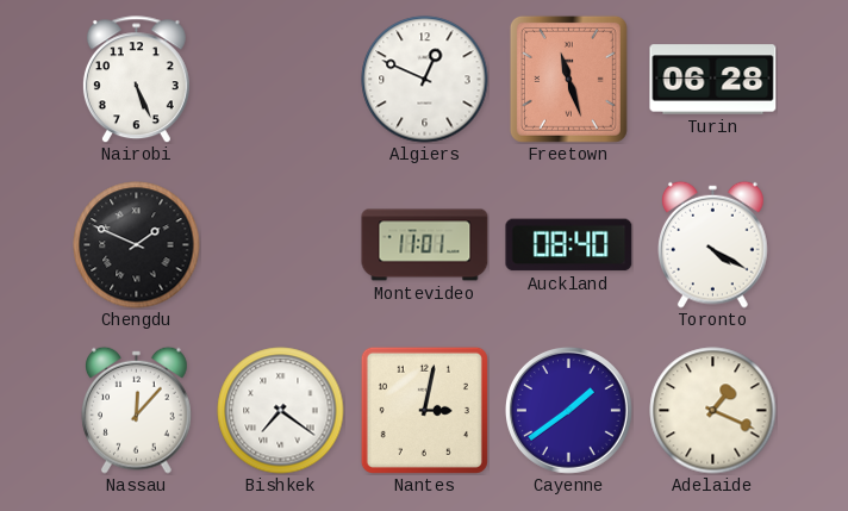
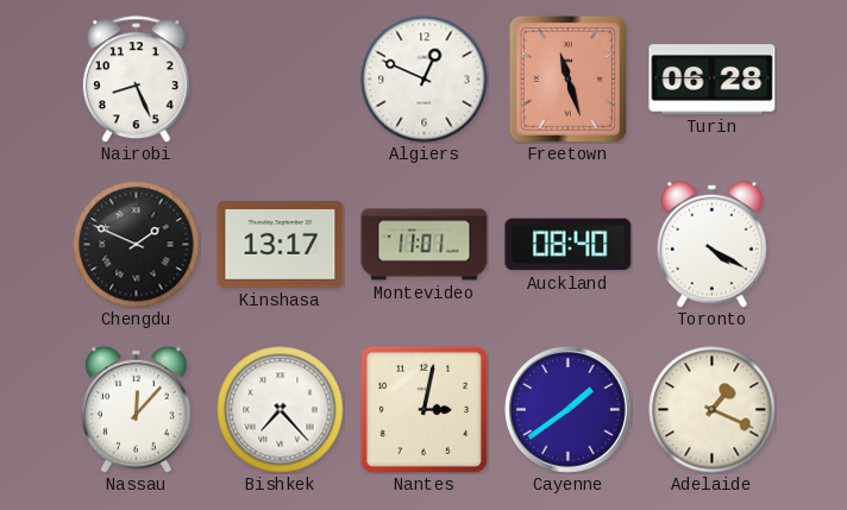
Nairobi: 5:26 -> 8:26 (136, 80)
Kinshasa: none -> 13:17 (281, 245)
Bishkek: 7:21 -> 7:23 (281, 410)
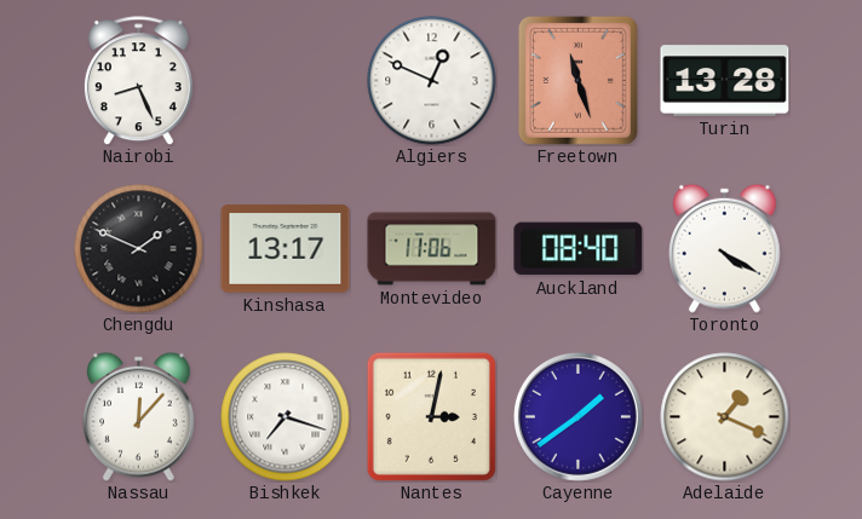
Turin: 06:28 -> 13:28 (725, 81)
Montevideo: 11:01 -> 11:06 (432, 249)
Bishkek: 7:23 -> 7:18 (286, 417)
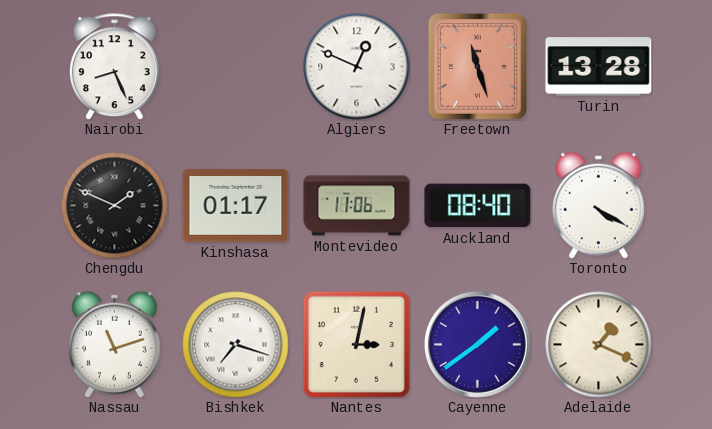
Kinshasa: 13:17 -> 01:17 (236, 206)
Nassau: 12:07 -> 11:12 (115, 344)
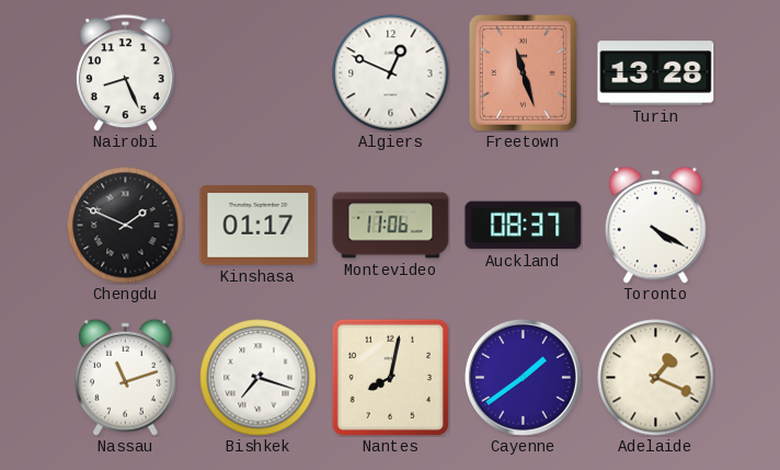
Auckland: 08:40 -> 08:37 (524, 226)
Nantes: 3:02 -> 8:02 (390, 377)
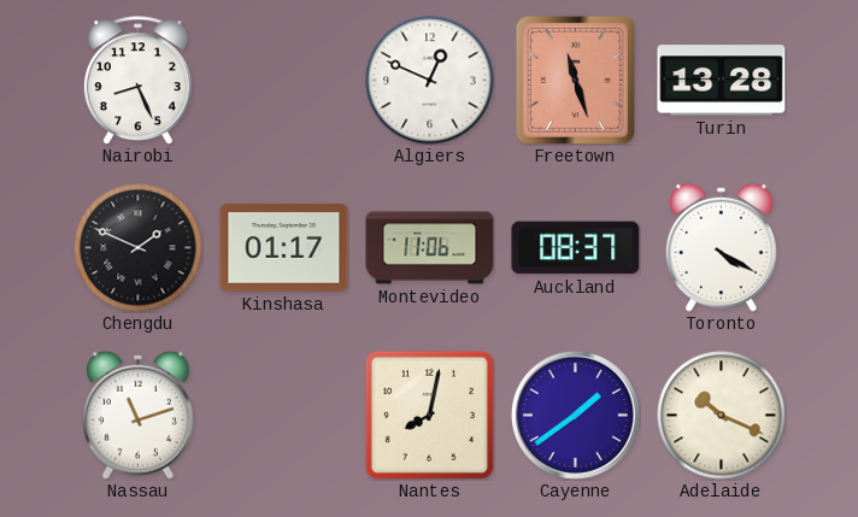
Bishkek: 7:18 -> none (259, 378)
Adelaide: 1:19 -> 10:19 (722, 416)
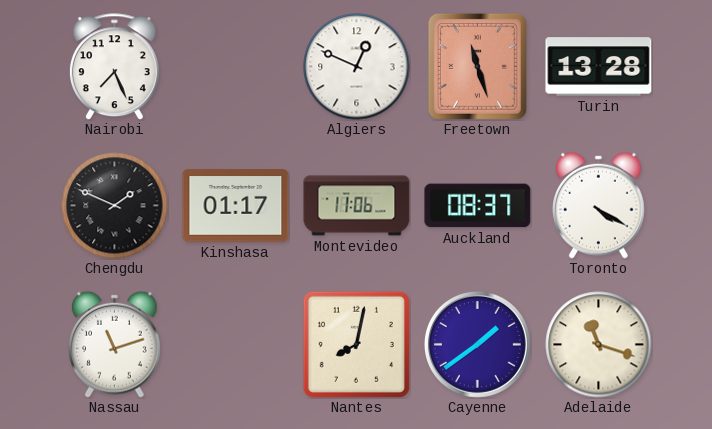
Nairobi: 8:26 -> 7:26 (114, 67)
Adelaide: 10:19 -> 11:18 (599, 345)
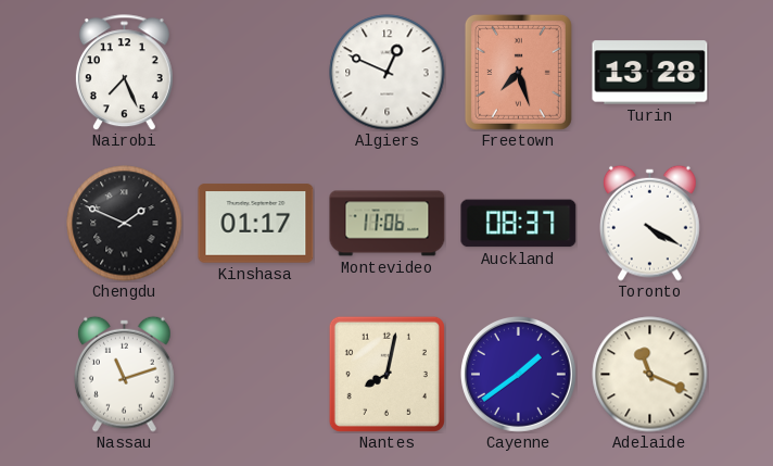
Freetown: 11:27 -> 7:27 (518, 72)
Adelaide: 11:18 -> 11:19 (650, 375)
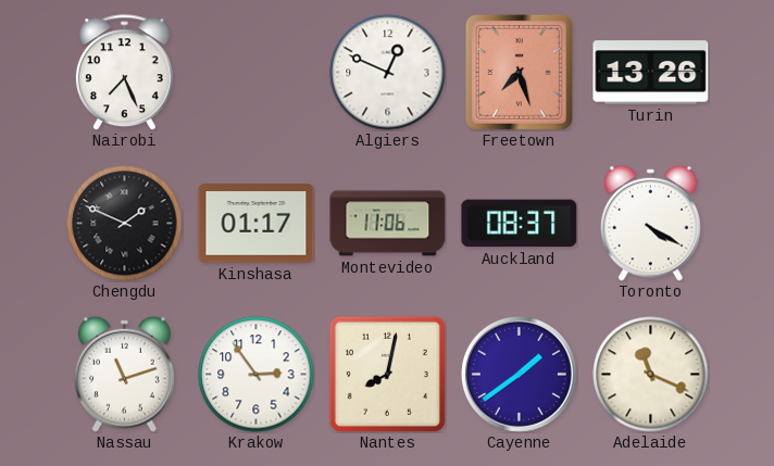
Turin: 13:28 -> 13:26 (651, 73)
Krakow: none -> 2:54 (257, 375)
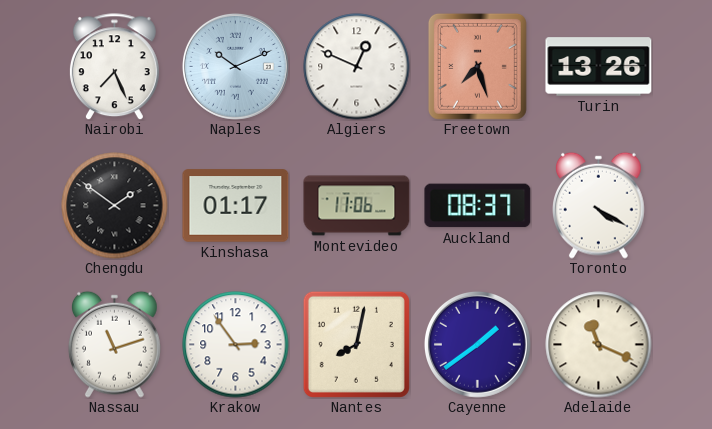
Naples: none -> 10:11 (235, 66)
Chengdu: 1:49 -> 1:51 (115, 206)
